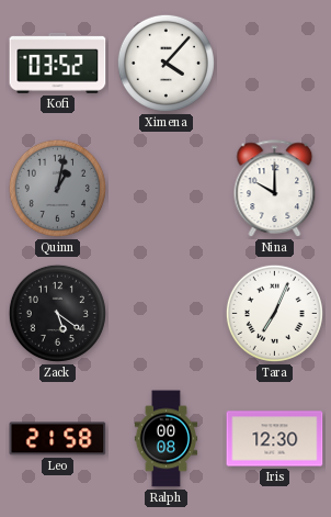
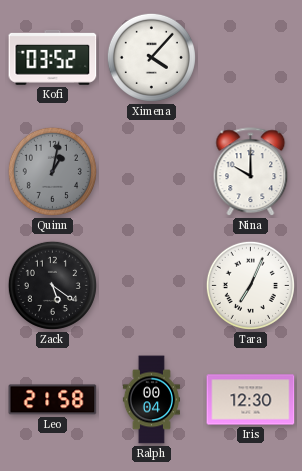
Ralph: 00:08 -> 00:04 (151, 400)
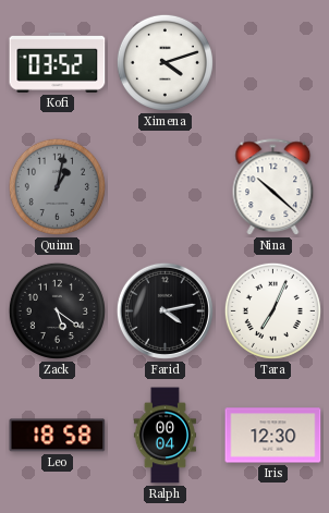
Ximena: 4:07 -> 4:12 (164, 62)
Nina: 10:00 -> 10:22 (273, 187)
Farid: none -> 4:13 (164, 310)
Leo: 21:58 -> 18:58 (58, 436)
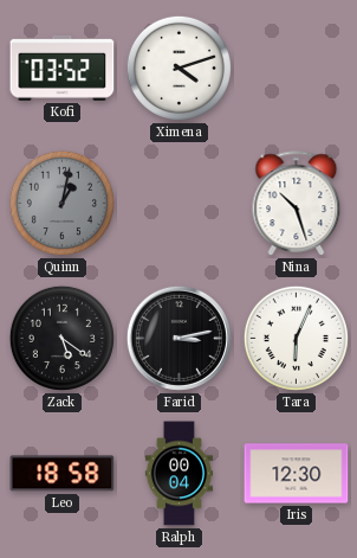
Nina: 10:22 -> 10:27 (297, 204)
Farid: 4:13 -> 3:13 (178, 338)
Tara: 7:04 -> 6:04 (296, 338)
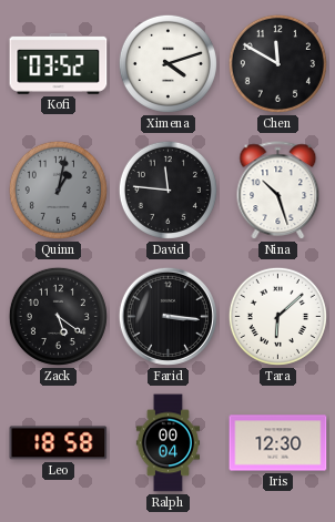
Chen: none -> 11:50 (277, 63)
David: none -> 11:46 (167, 190)
Farid: 3:13 -> 3:16 (167, 316)
Tara: 6:04 -> 6:08 (277, 316)
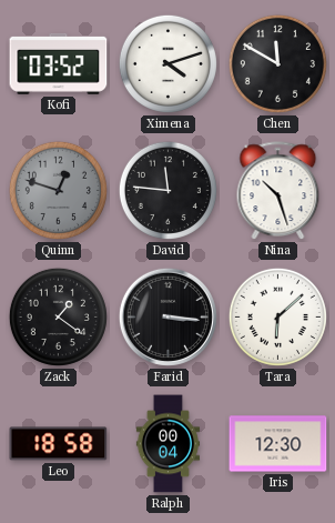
Quinn: 1:02 -> 12:48 (58, 190)
Zack: 5:21 -> 1:21 (58, 316)
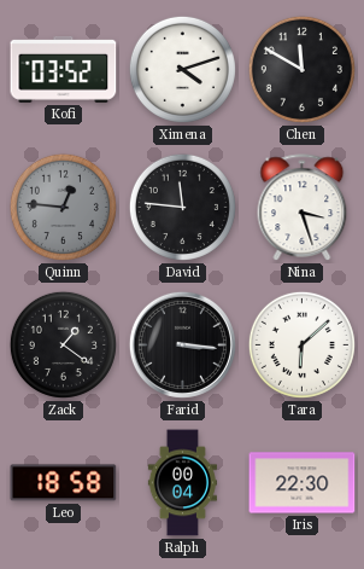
Quinn: 12:48 -> 12:46 (63, 207)
Nina: 10:27 -> 3:27 (303, 208)
Iris: 12:30 -> 22:30 (303, 483)
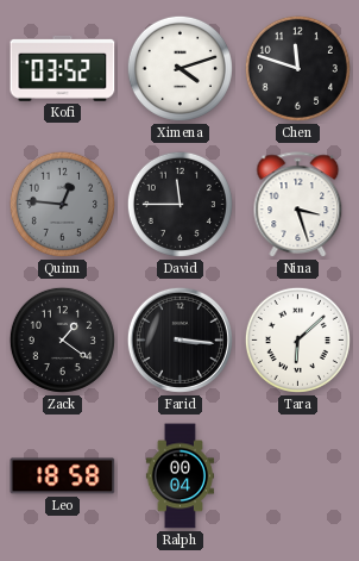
Chen: 11:50 -> 11:48 (297, 68)
David: 11:46 -> 11:45 (179, 204)
Iris: 22:30 -> none (303, 483)
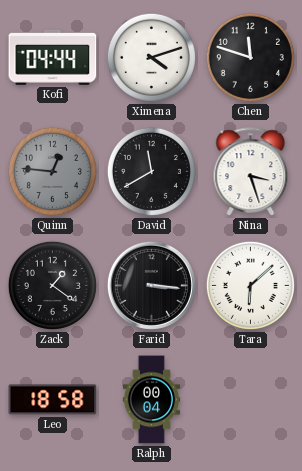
Kofi: 03:52 -> 04:44 (53, 57)
David: 11:45 -> 11:40 (151, 171)
